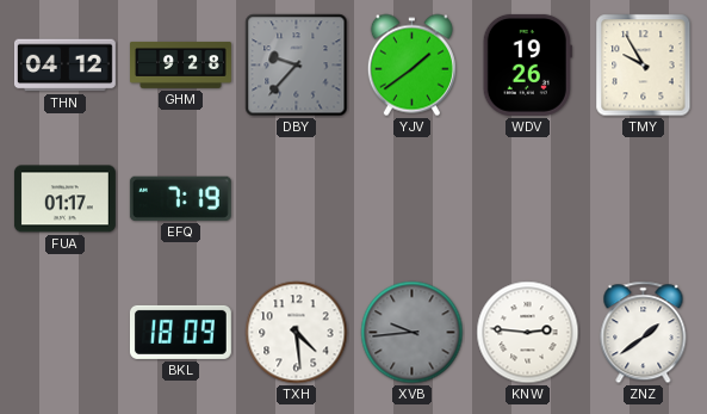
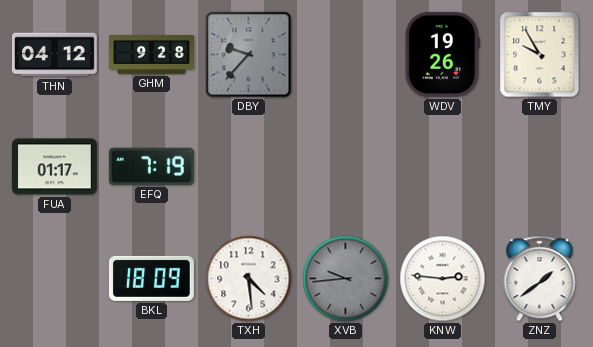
YJV: 1:39 -> none (411, 66)
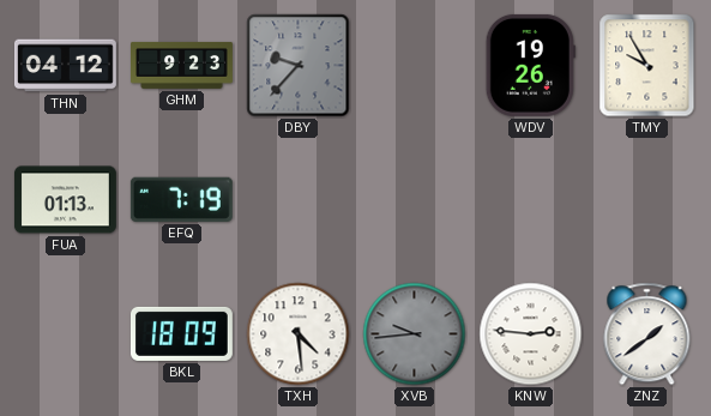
GHM: 9:28 -> 9:23 (182, 65)
FUA: 01:17 -> 01:13 (65, 200)
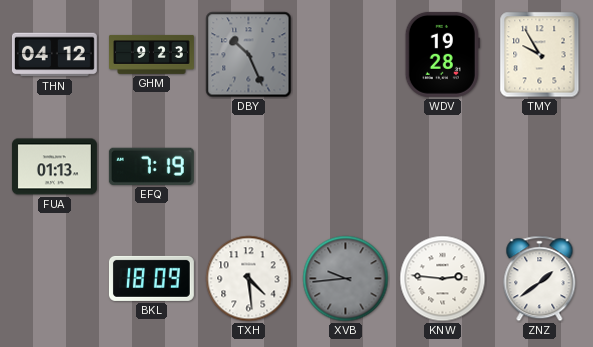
DBY: 9:37 -> 10:26 (249, 55)
WDV: 19:26 -> 19:28 (442, 54)
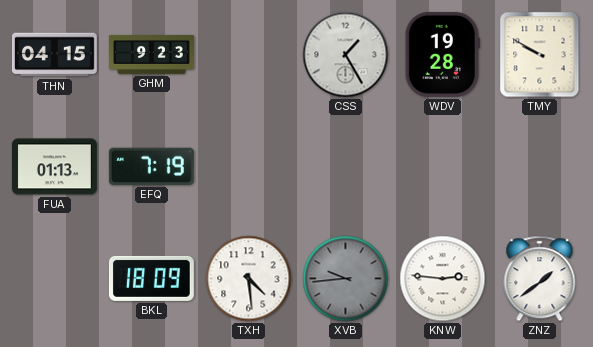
THN: 04:12 -> 04:15 (54, 55)
DBY: 10:26 -> none (249, 55)
CSS: none -> 1:25 (346, 55)
TMY: 9:55 -> 9:50 (540, 55)
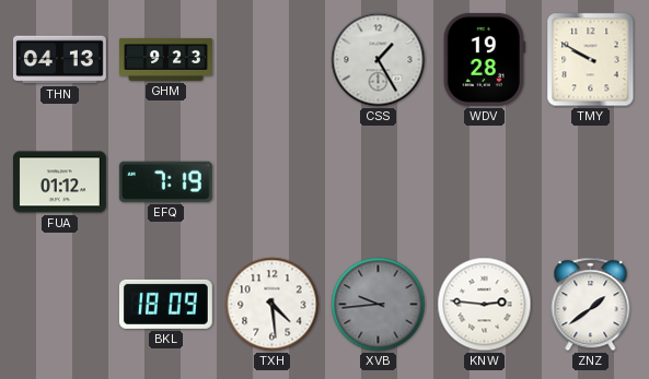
THN: 04:15 -> 04:13 (59, 60)
FUA: 01:13 -> 01:12 (59, 182)
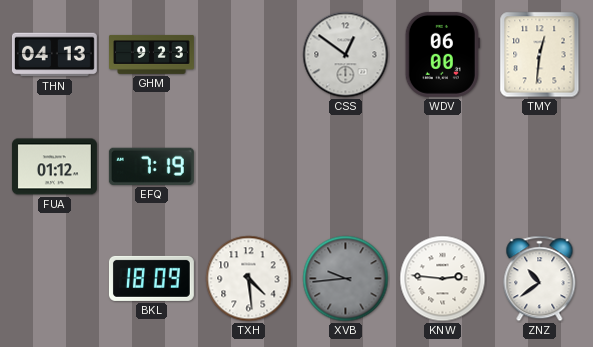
CSS: 1:25 -> 12:51 (346, 55)
WDV: 19:28 -> 06:00 (442, 54)
TMY: 9:50 -> 12:31 (540, 55)
ZNZ: 1:39 -> 10:39 (540, 279)
